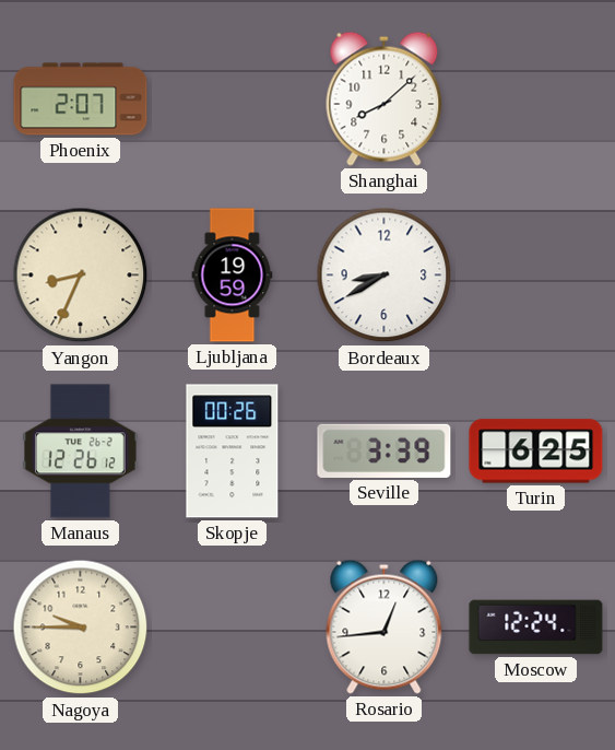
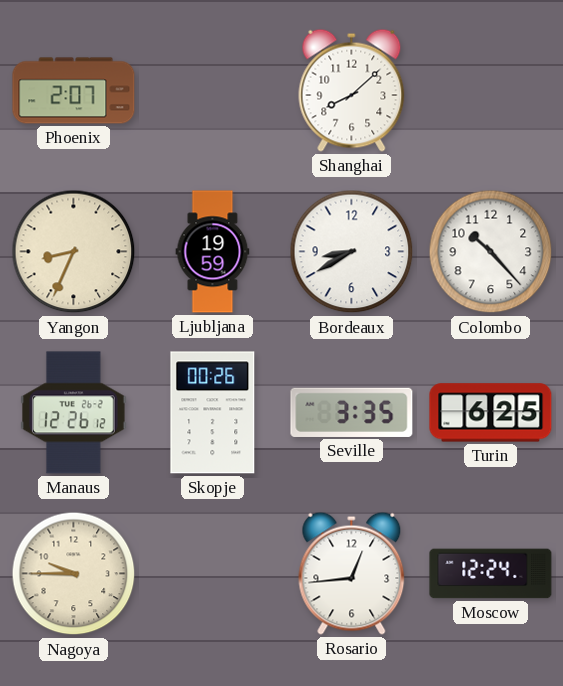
Colombo: none -> 10:23 (491, 252)
Seville: 3:39 -> 3:35 (352, 412)
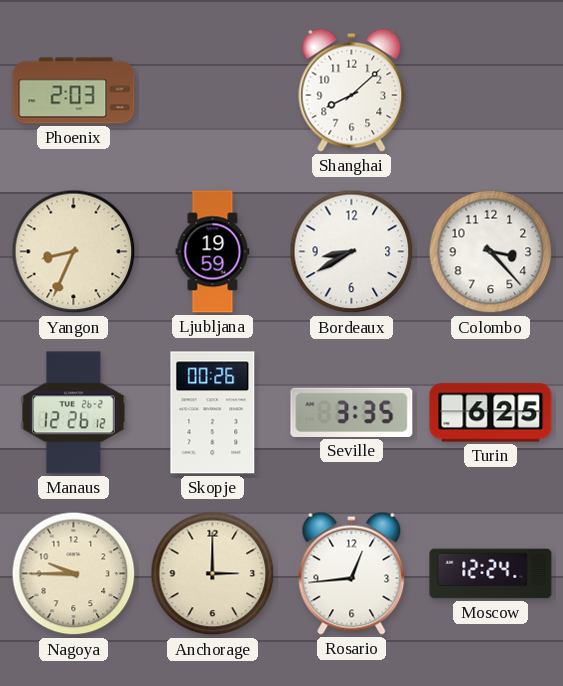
Phoenix: 2:07 -> 2:03 (74, 91)
Colombo: 10:23 -> 3:23 (491, 252)
Anchorage: none -> 3:00 (213, 574)
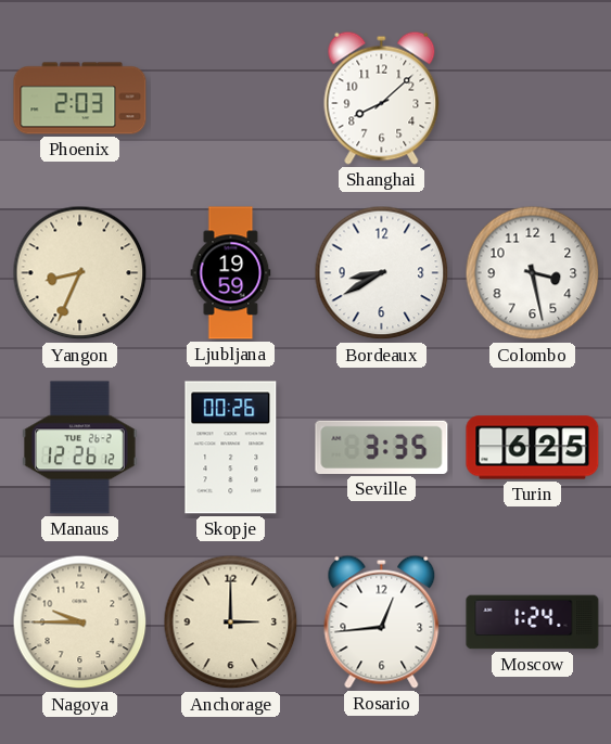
Colombo: 3:23 -> 3:28 (533, 273)
Moscow: 12:24 -> 1:24 (533, 623)
